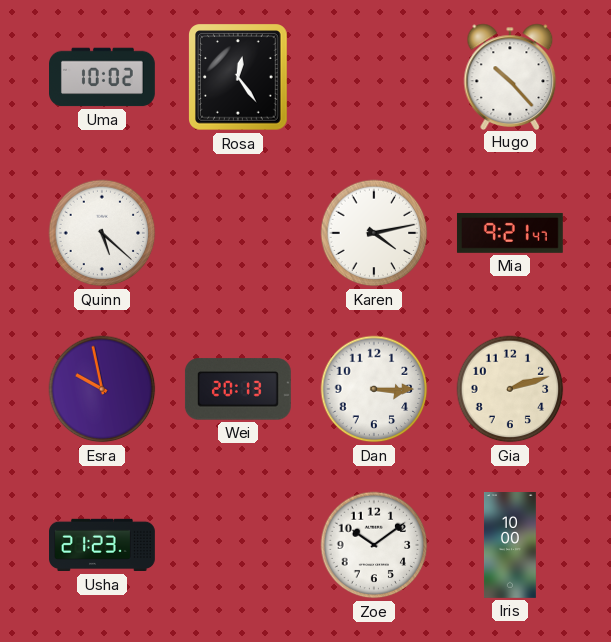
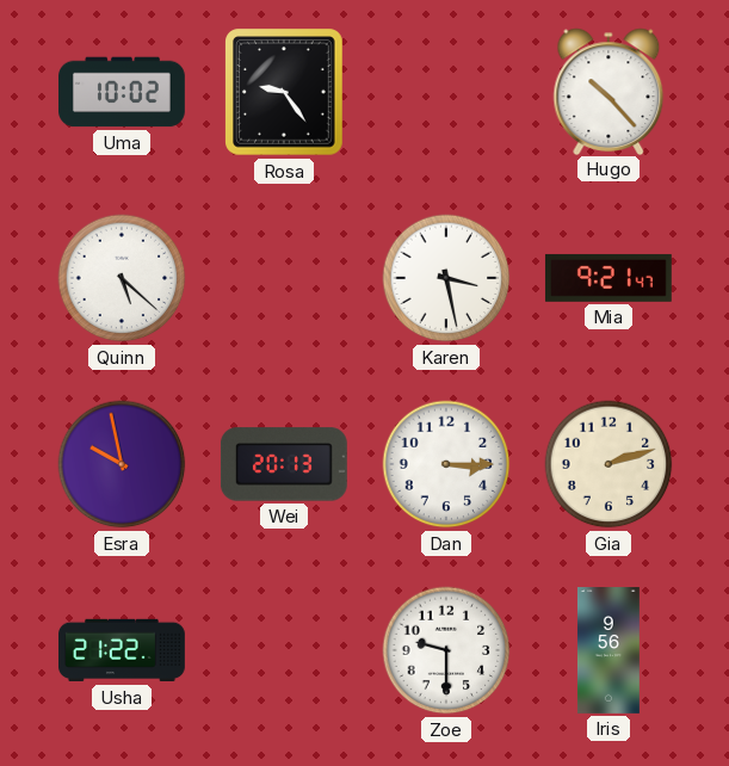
Rosa: 12:24 -> 9:24 (285, 92)
Karen: 4:13 -> 3:28 (446, 278)
Usha: 21:23 -> 21:22 (123, 650)
Zoe: 10:09 -> 9:30 (446, 650)
Iris: 10:00 -> 9:56 (608, 651)
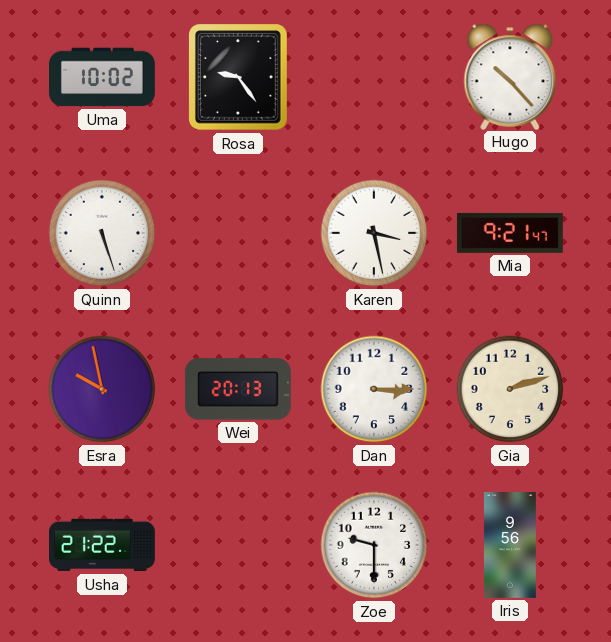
Quinn: 5:22 -> 5:27 (102, 233)
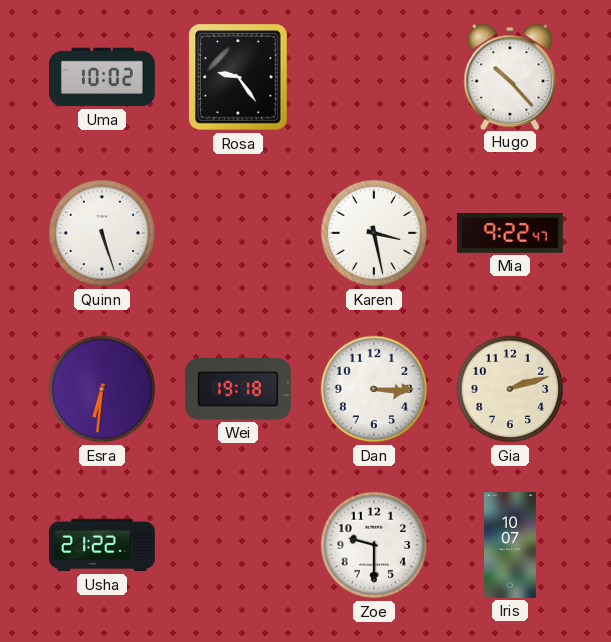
Mia: 9:21 -> 9:22 (510, 233)
Esra: 9:58 -> 6:31 (102, 389)
Wei: 20:13 -> 19:18 (238, 389)
Iris: 9:56 -> 10:07 (510, 546)
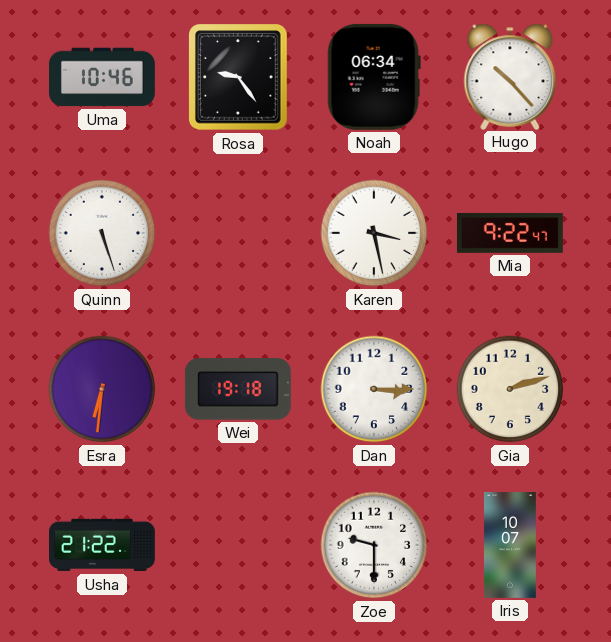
Uma: 10:02 -> 10:46 (103, 77)
Noah: none -> 06:34 (374, 77)
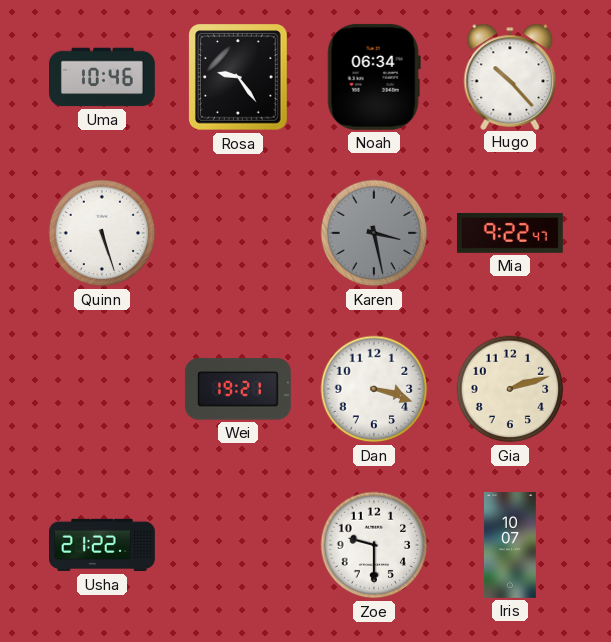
Karen dial: white -> grey (374, 233)
Esra: 6:31 -> none (102, 389)
Wei: 19:18 -> 19:21 (238, 389)
Dan: 3:15 -> 3:18 (374, 389)
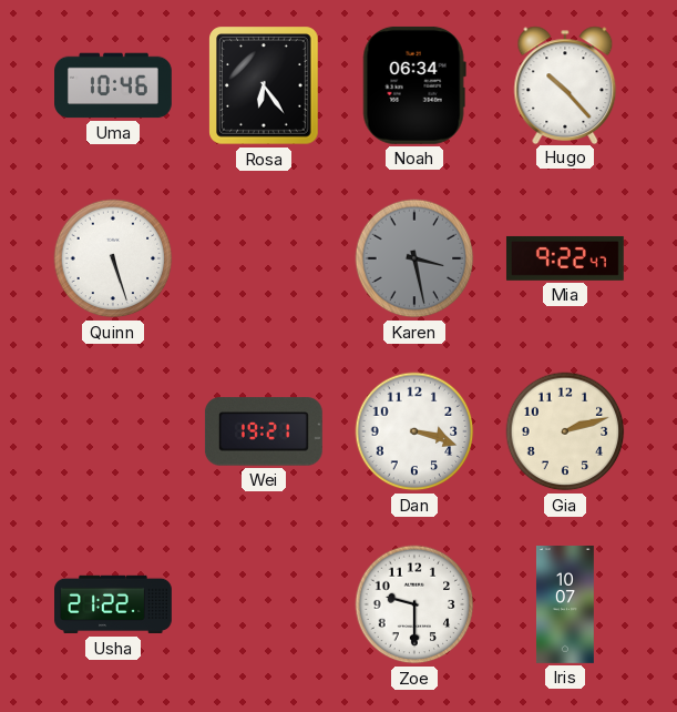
Rosa: 9:24 -> 6:24 (265, 85)
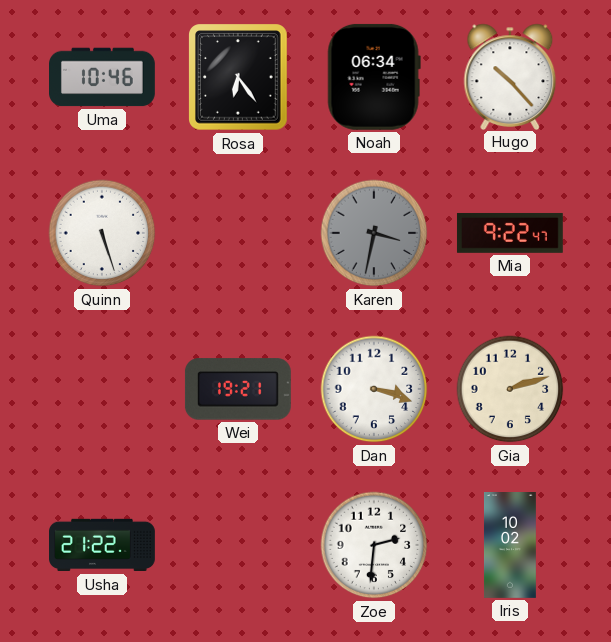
Karen: 3:28 -> 3:32 (374, 233)
Zoe: 9:30 -> 2:31 (374, 545)
Iris: 10:07 -> 10:02 (510, 546)
